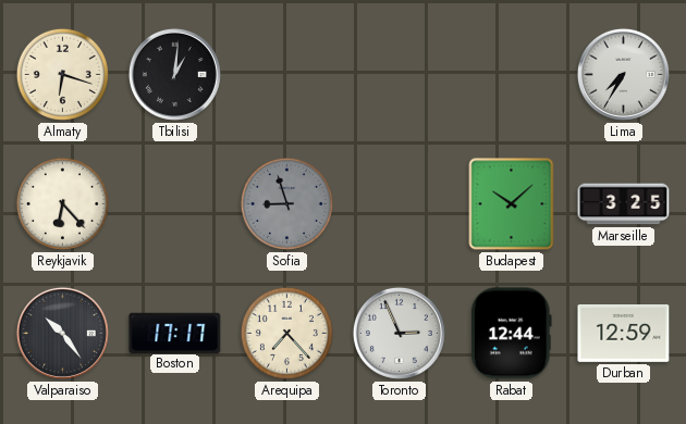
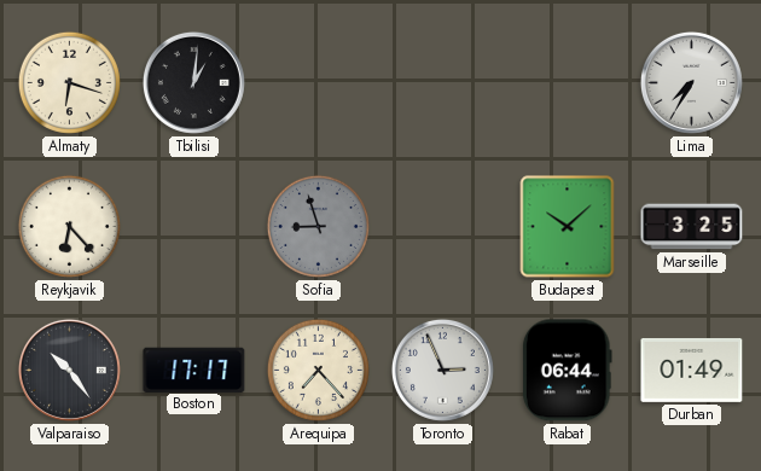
Rabat: 12:44 -> 06:44 (567, 371)
Durban: 12:59 -> 01:49 (692, 370)
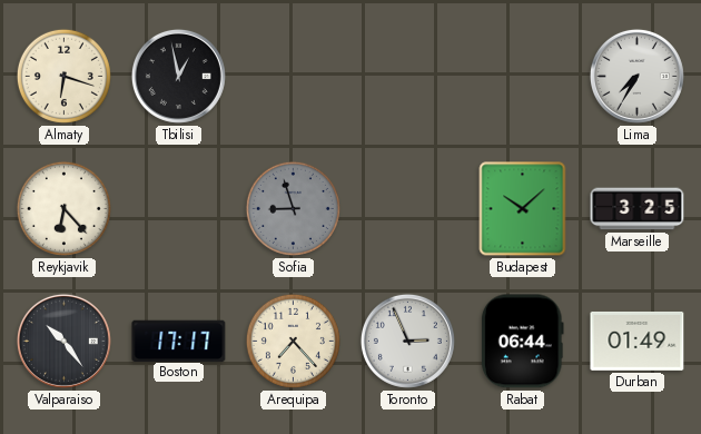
Tbilisi: 1:01 -> 12:58 (178, 76)
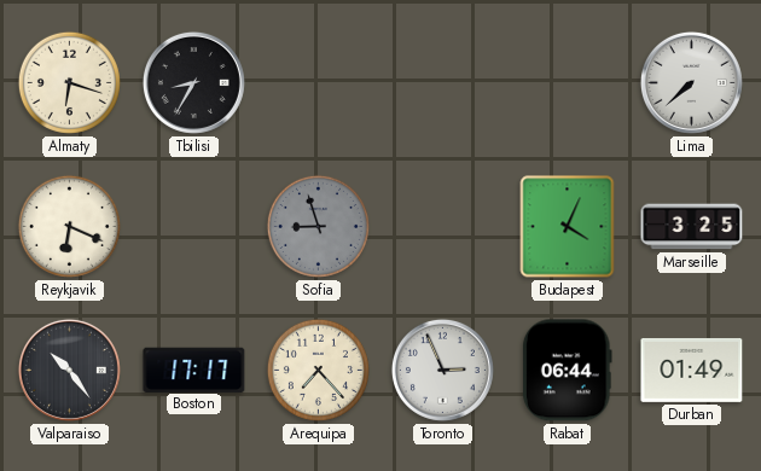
Tbilisi: 12:58 -> 8:35 (193, 82)
Lima: 7:35 -> 7:38 (691, 82)
Reykjavik: 6:23 -> 6:19 (69, 226)
Budapest: 10:08 -> 4:04 (568, 227)
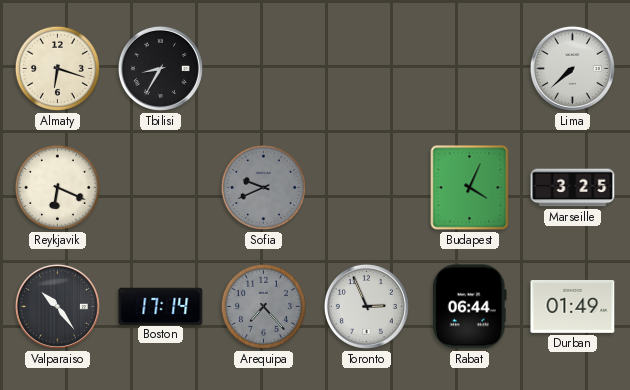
Sofia: 8:57 -> 9:41 (263, 187)
Boston: 17:17 -> 17:14 (161, 306)
Arequipa dial: cream -> grey (263, 306)
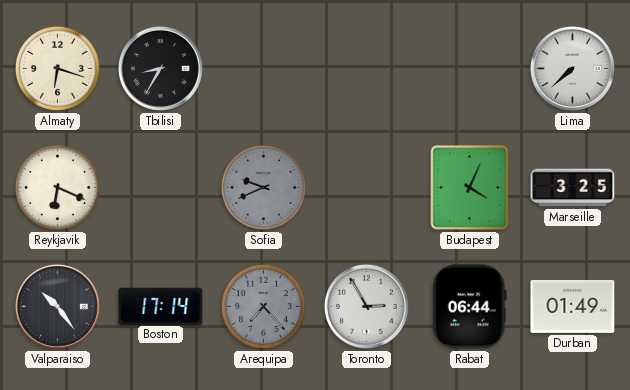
Toronto: 2:56 -> 2:55 (366, 306)
